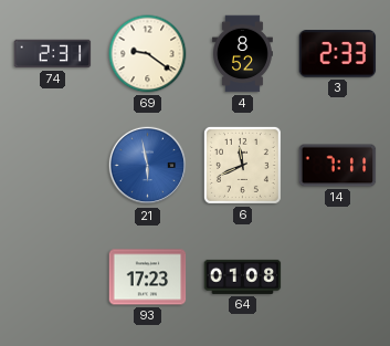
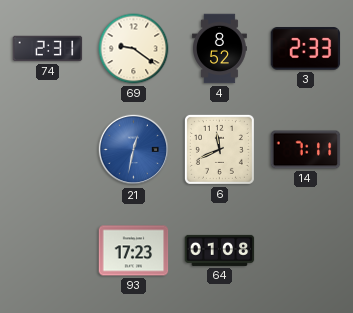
21: 5:58 -> 12:32 (134, 150)
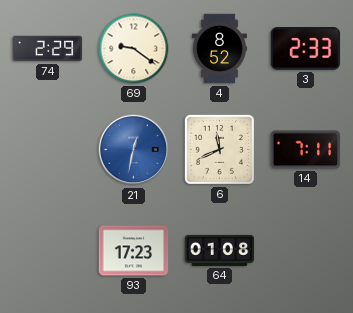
74: 2:31 -> 2:29 (48, 49)
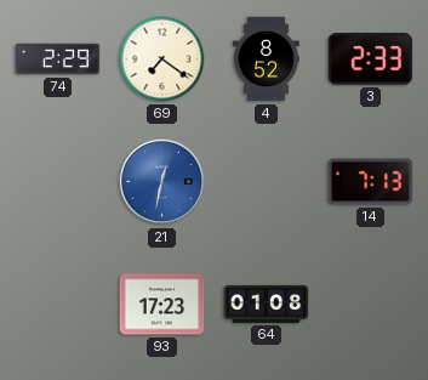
69: 9:21 -> 7:21 (162, 59)
6: 11:41 -> none (219, 149)
14: 7:11 -> 7:13 (371, 182)
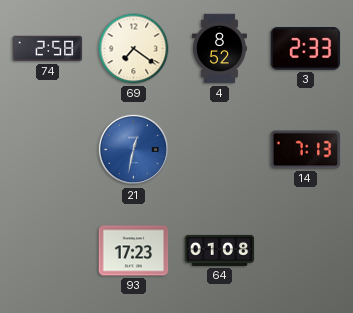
74: 2:29 -> 2:58 (48, 49)
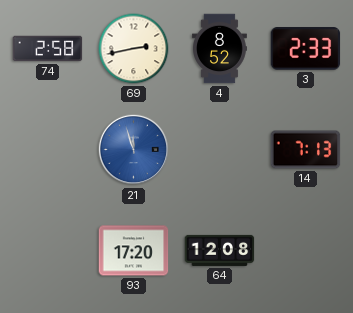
69: 7:21 -> 2:43 (134, 49)
21: 12:32 -> 11:57 (134, 150)
93: 17:23 -> 17:20 (134, 251)
64: 01:08 -> 12:08 (220, 250)
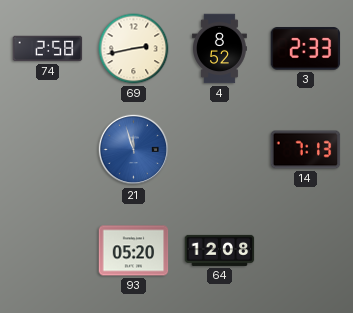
93: 17:20 -> 05:20 (134, 251)
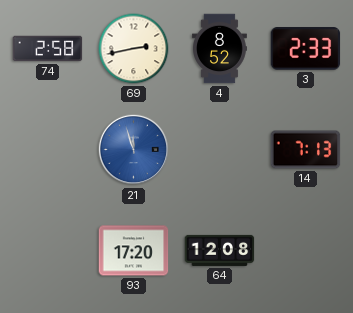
93: 05:20 -> 17:20 (134, 251)
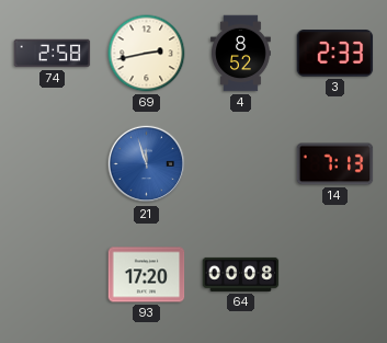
64: 12:08 -> 00:08 (241, 274)
